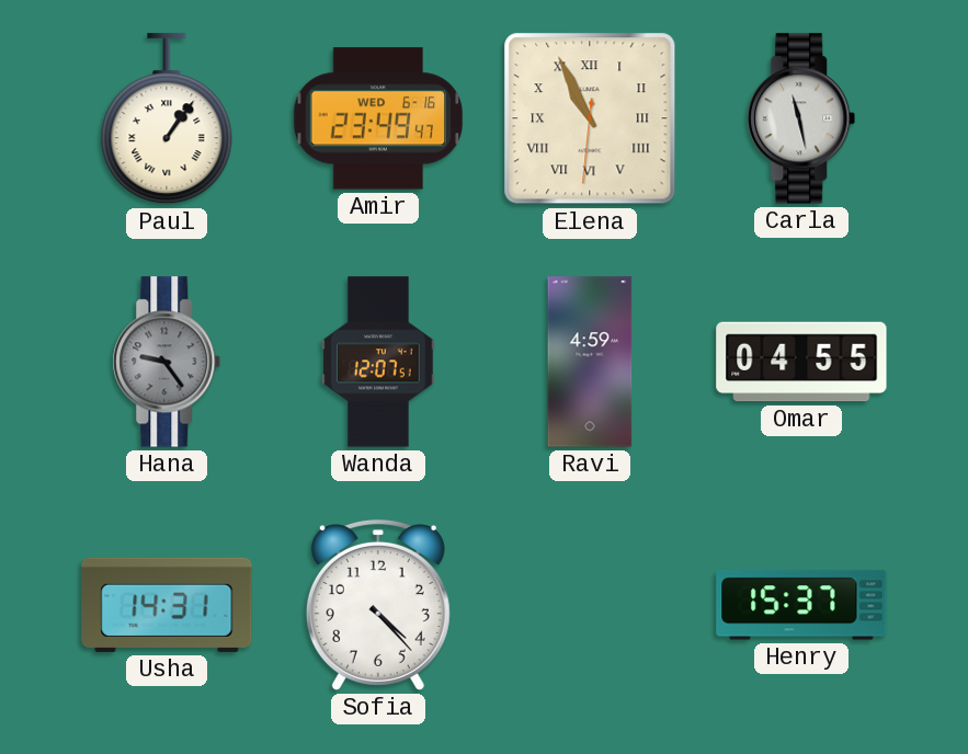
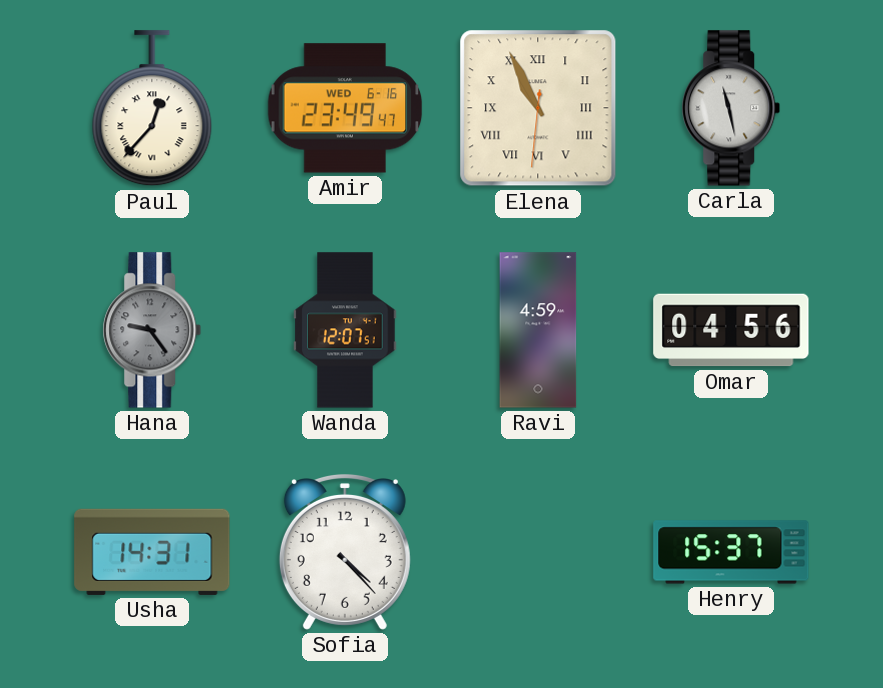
Paul: 1:06 -> 12:37 (152, 109)
Omar: 04:55 -> 04:56 (731, 330)
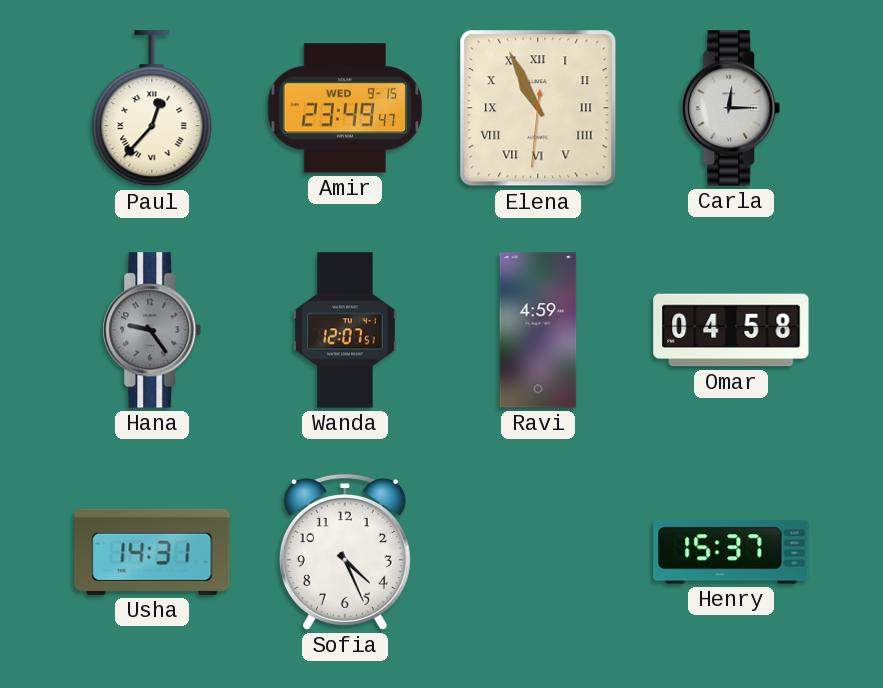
Amir date: WED 6-16 -> WED 9-15 (345, 108)
Carla: 11:28 -> 12:15 (731, 108)
Omar: 04:56 -> 04:58 (731, 330)
Sofia: 4:23 -> 4:26 (345, 553)
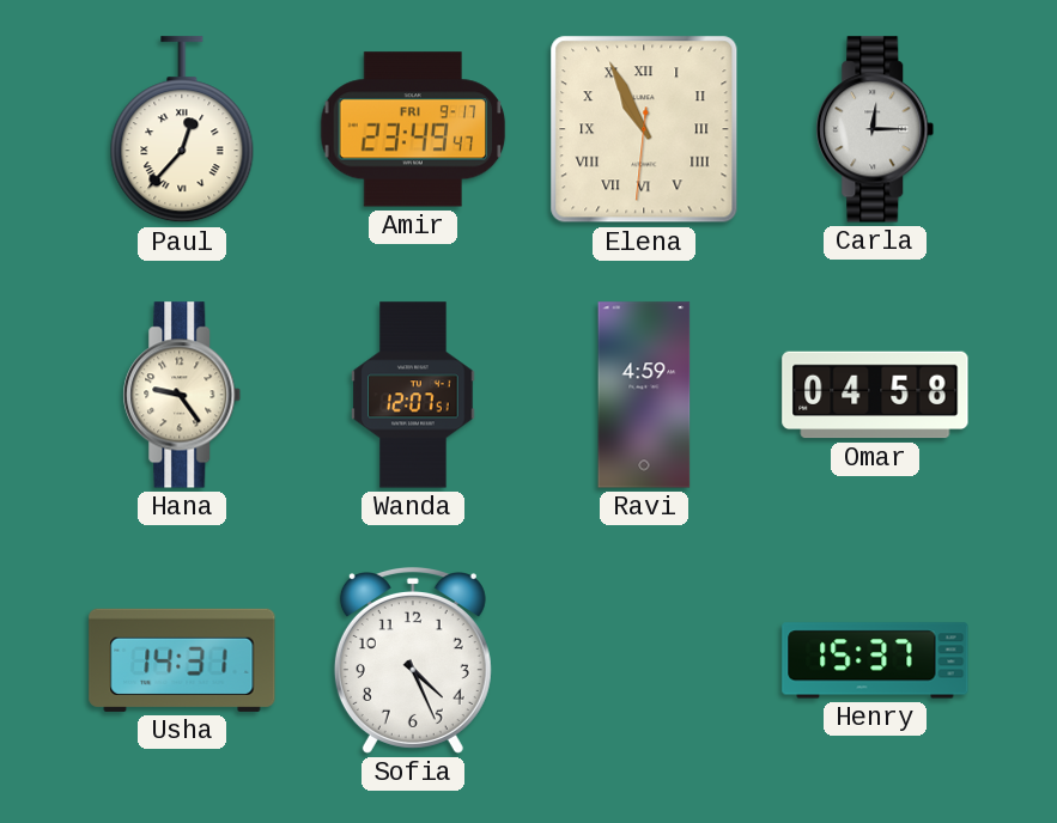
Amir date: WED 9-15 -> FRI 9-17 (413, 129)
Hana dial: grey -> cream (182, 395)
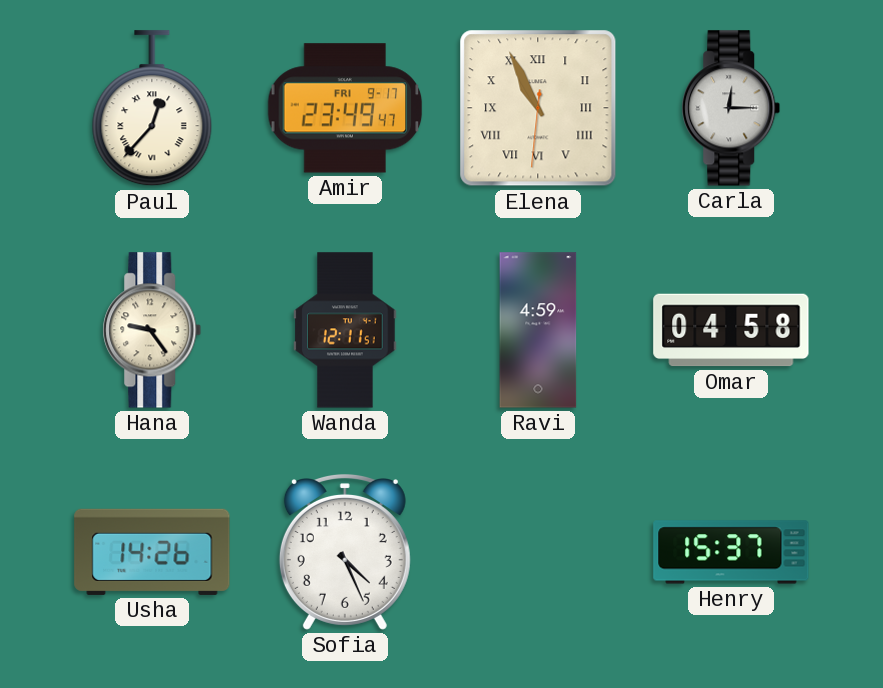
Wanda: 12:07 -> 12:11 (345, 330)
Usha: 14:31 -> 14:26 (152, 552)
